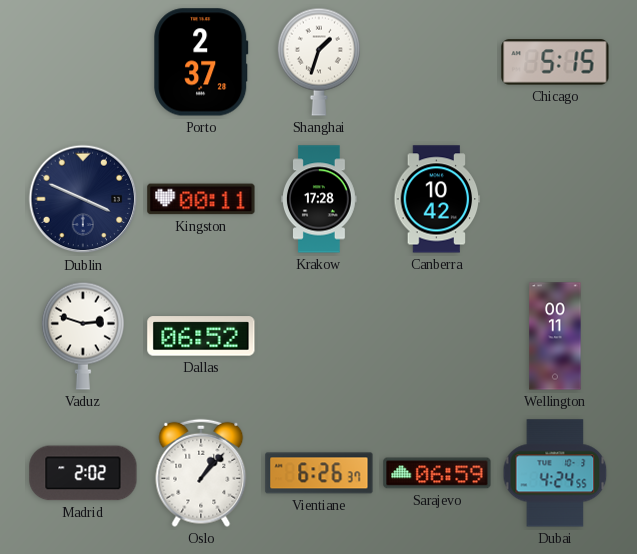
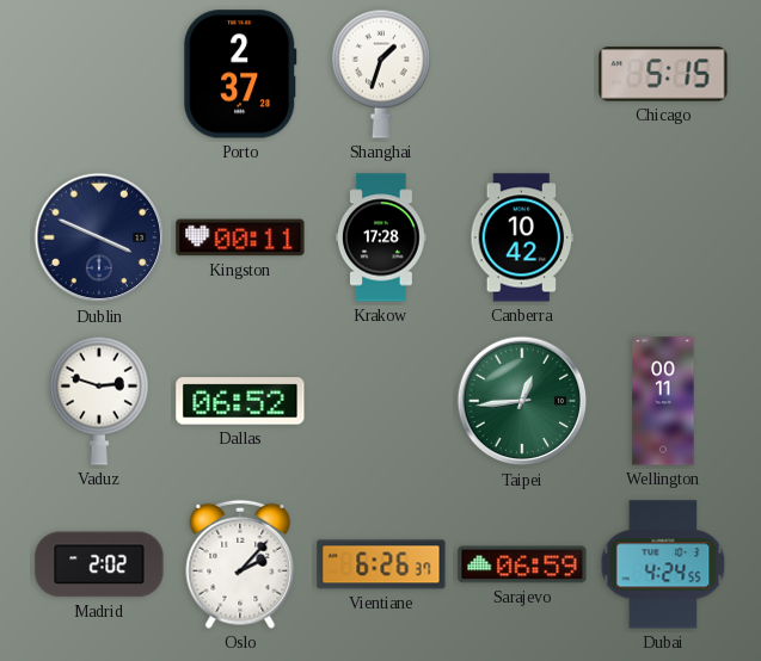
Taipei: none -> 12:44 (522, 401)
Oslo: 1:07 -> 2:07 (240, 564)
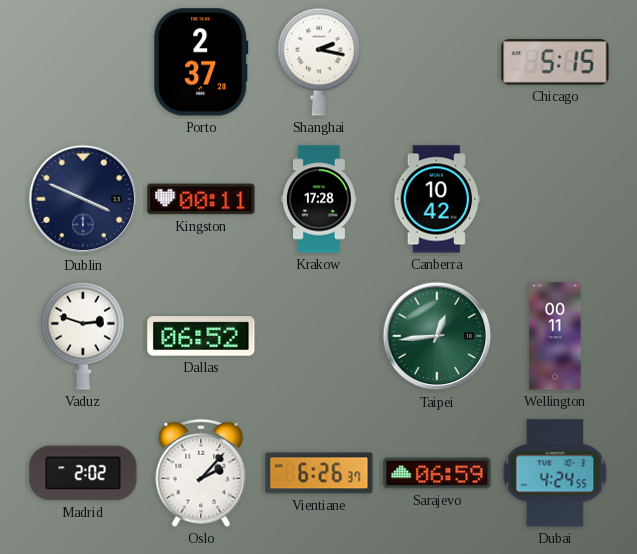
Shanghai: 1:33 -> 2:17 (319, 62)
